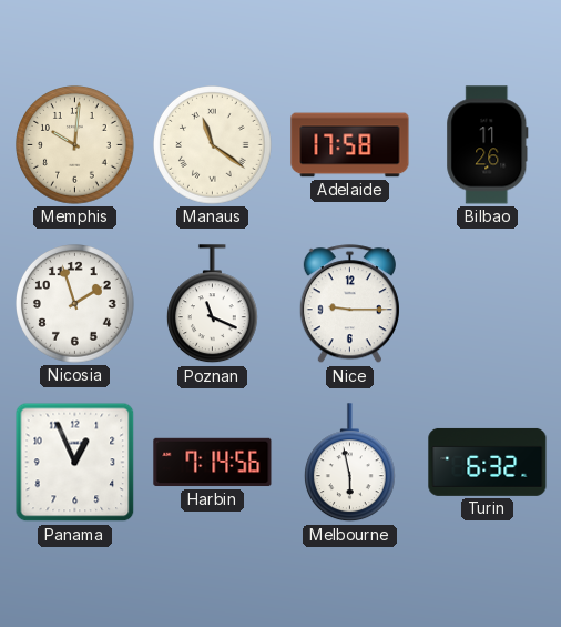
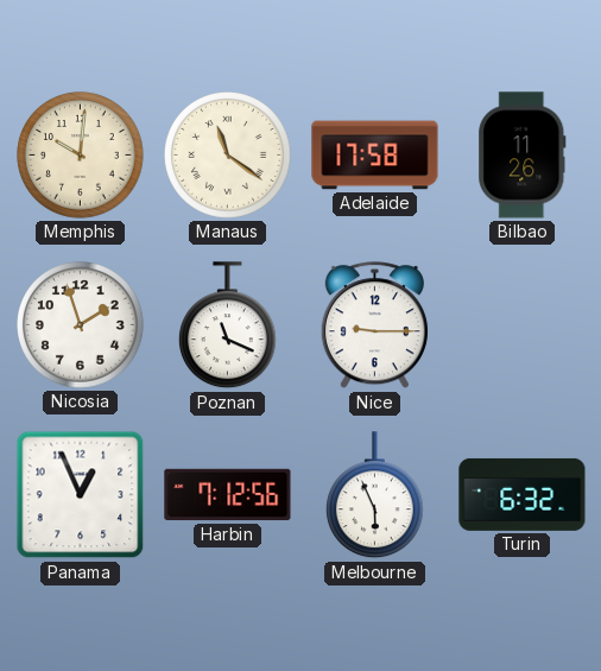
Harbin: 7:14 -> 7:12 (228, 495)
Melbourne: 5:58 -> 5:56 (374, 495)
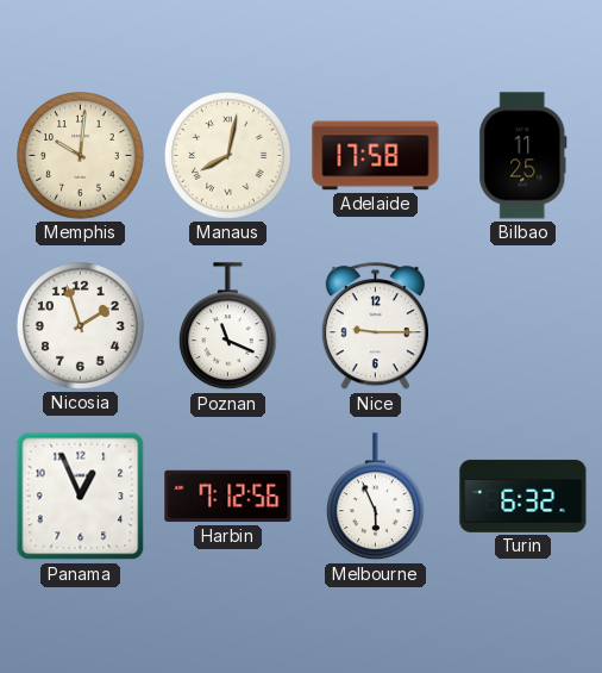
Manaus: 11:21 -> 8:02 (228, 156)
Bilbao: 11:26 -> 11:25 (523, 156)
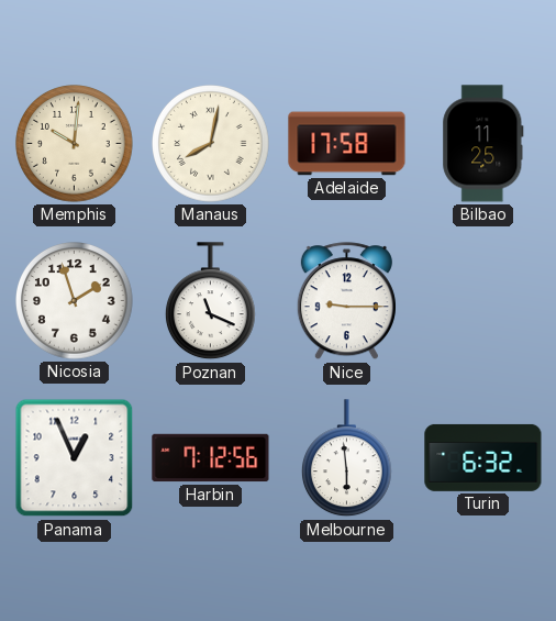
Melbourne: 5:56 -> 5:59 (346, 458)
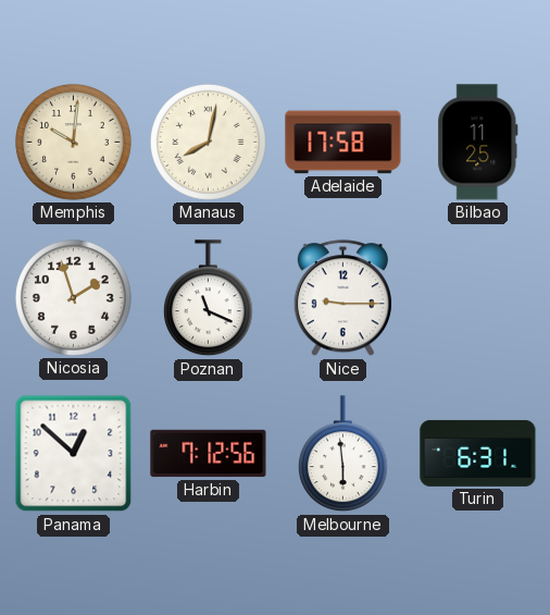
Panama: 12:56 -> 12:52 (74, 454)
Turin: 6:32 -> 6:31 (478, 453)
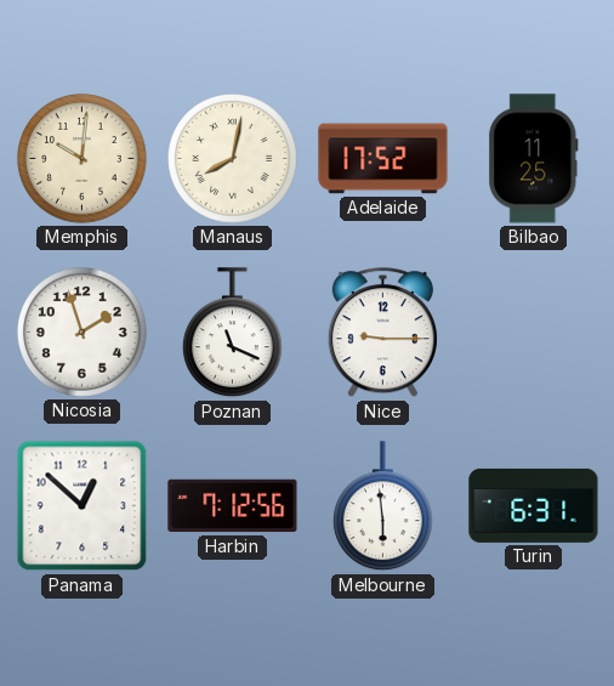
Adelaide: 17:58 -> 17:52 (383, 159)
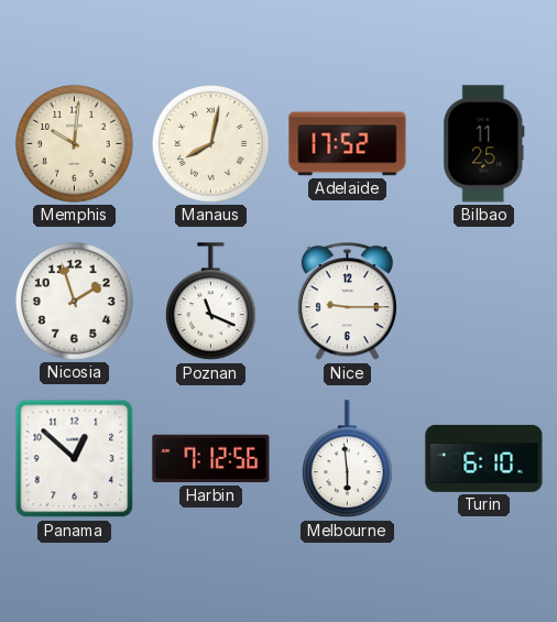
Turin: 6:31 -> 6:10 (484, 458)
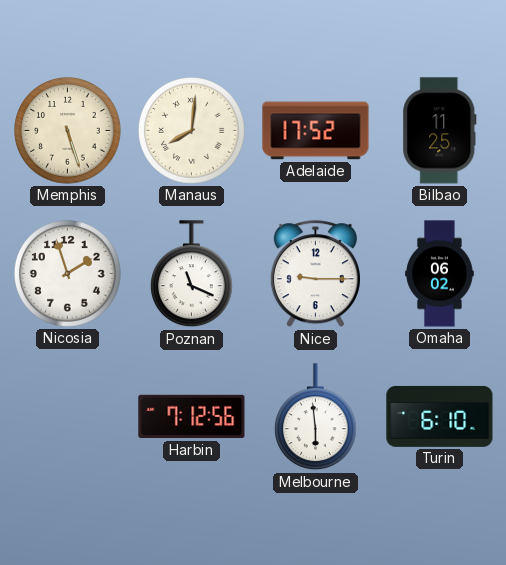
Memphis: 10:01 -> 5:27 (68, 131)
Manaus: 8:02 -> 8:01 (192, 131)
Omaha: none -> 06:02 (440, 274)
Panama: 12:52 -> none (75, 459)
